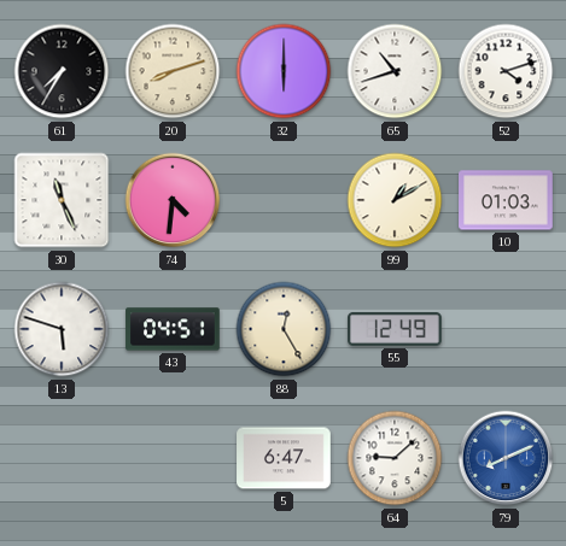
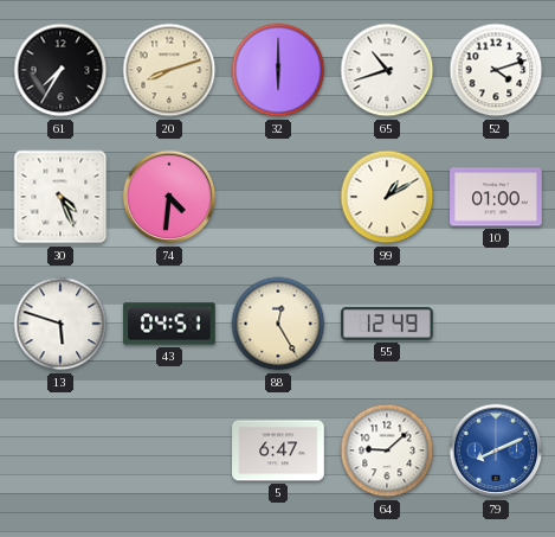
30: 11:26 -> 4:26 (60, 197)
10: 01:03 -> 01:00 (496, 197)
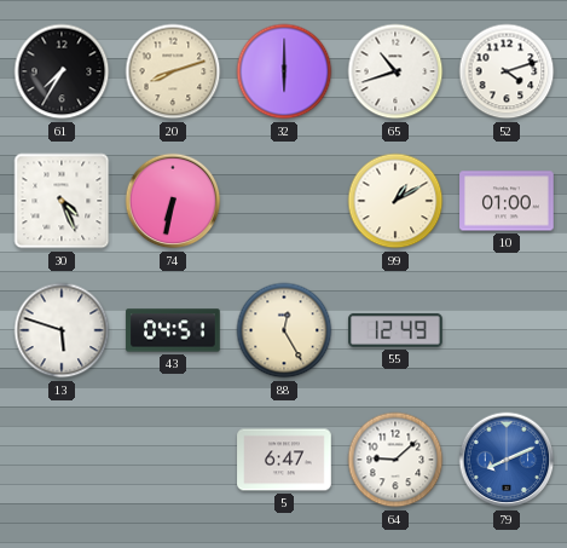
74: 4:31 -> 6:32 (173, 201)
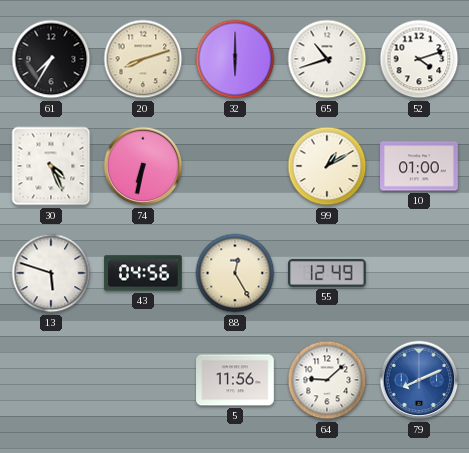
43: 04:51 -> 04:56 (143, 273)
5: 6:47 -> 11:56 (235, 380)
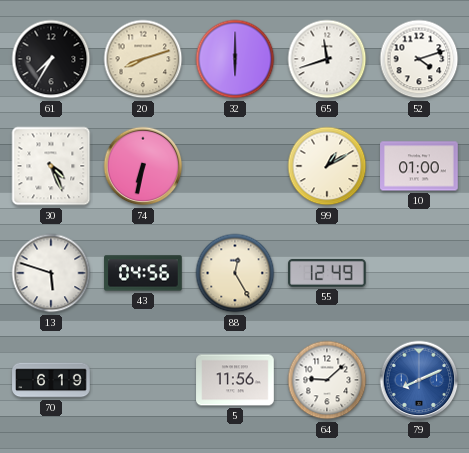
65: 10:42 -> 11:42 (327, 59)
70: none -> 6:19 (51, 380)
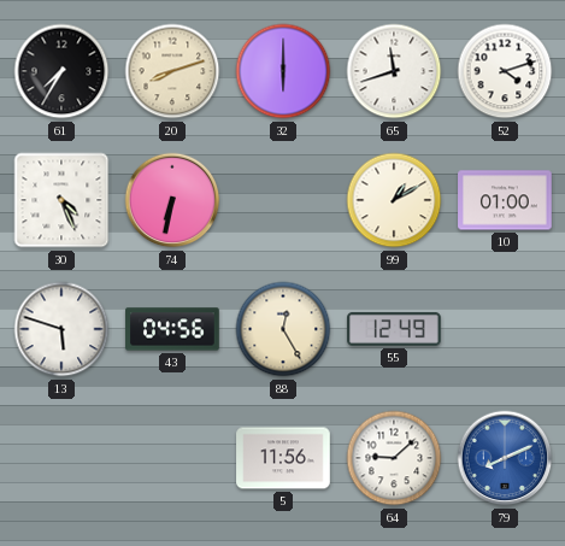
70: 6:19 -> none (51, 380)
